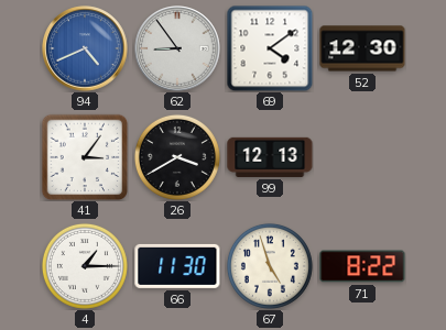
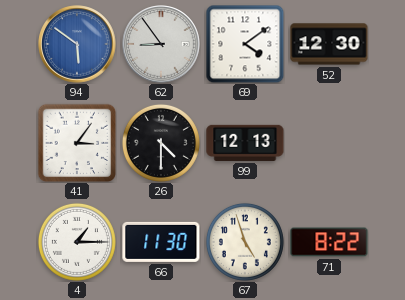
94: 4:41 -> 5:51 (77, 44)
26: 3:40 -> 4:30 (161, 143)
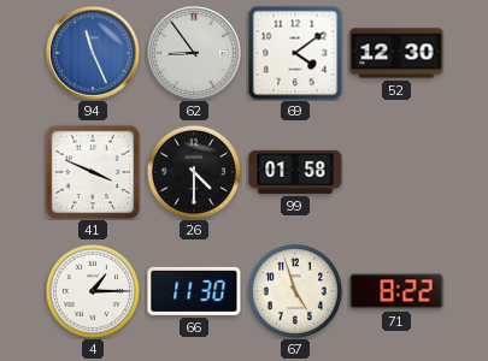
94: 5:51 -> 11:26 (93, 53)
41: 3:06 -> 3:49 (93, 172)
99: 12:13 -> 01:58 (295, 172)
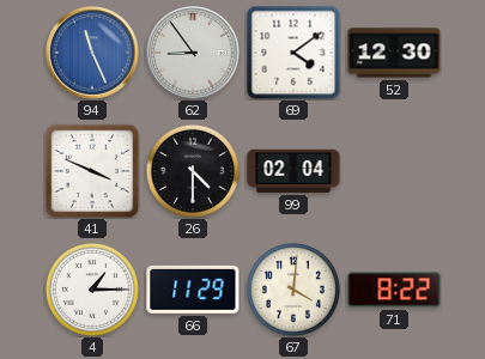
99: 01:58 -> 02:04 (293, 171)
66: 11:30 -> 11:29 (193, 290)
67: 4:57 -> 4:01 (293, 290)
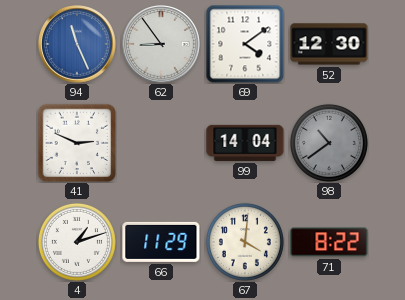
41: 3:49 -> 2:49 (77, 143)
26: 4:30 -> none (193, 171)
99: 02:04 -> 14:04 (245, 143)
98: none -> 10:39 (329, 143)
4: 1:15 -> 1:12 (77, 242)
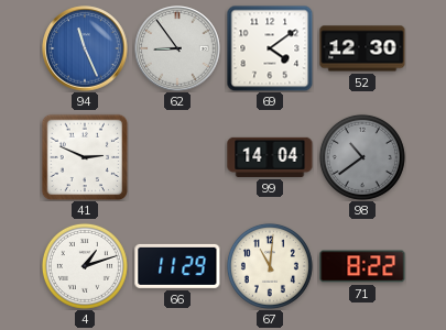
67: 4:01 -> 11:01 (270, 266)
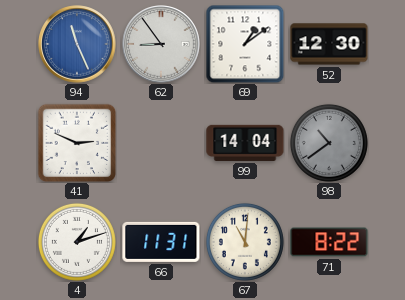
69: 4:09 -> 1:09 (245, 44)
66: 11:29 -> 11:31 (161, 242)
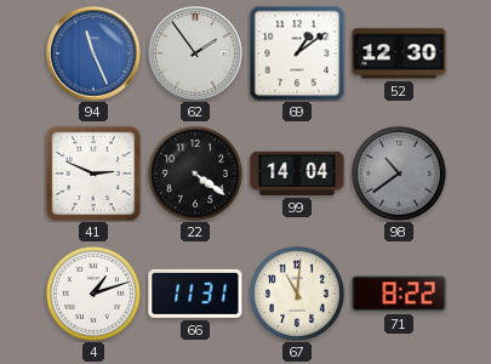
62: 8:54 -> 1:54 (195, 53)
22: none -> 4:21 (195, 174)
